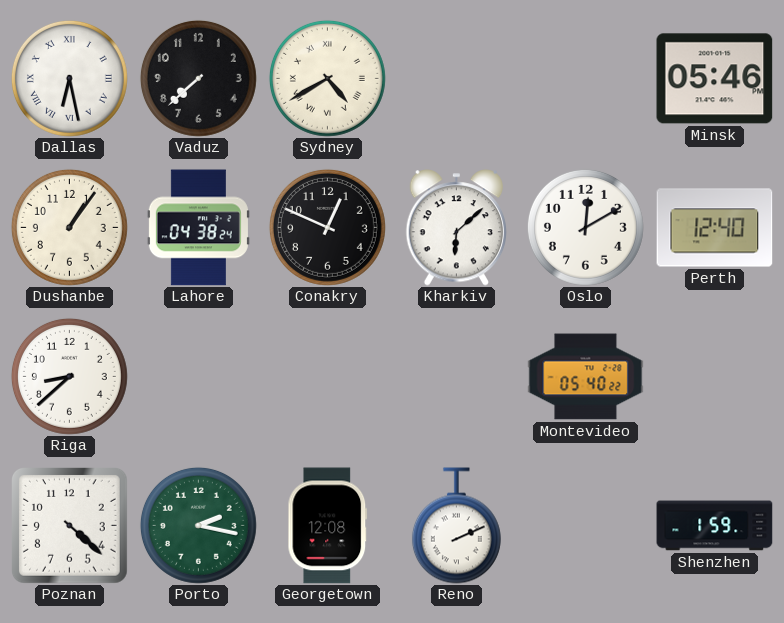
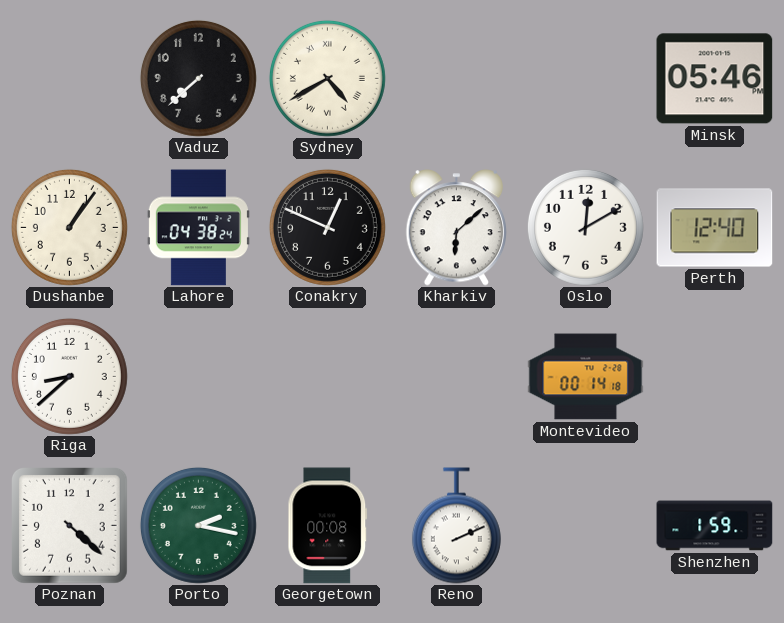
Dallas: 6:28 -> none (69, 78)
Montevideo: 05:40 -> 00:14 (586, 377)
Georgetown: 12:08 -> 00:08 (328, 526)
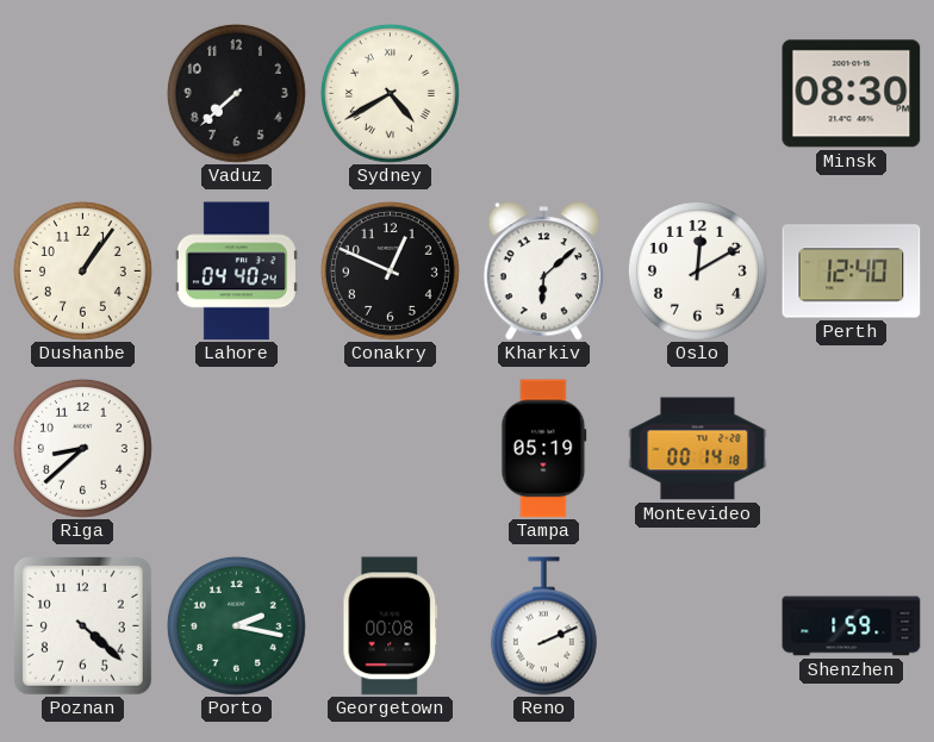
Minsk: 05:46 -> 08:30 (852, 94)
Lahore: 04:38 -> 04:40 (236, 272)
Tampa: none -> 05:19 (544, 449)
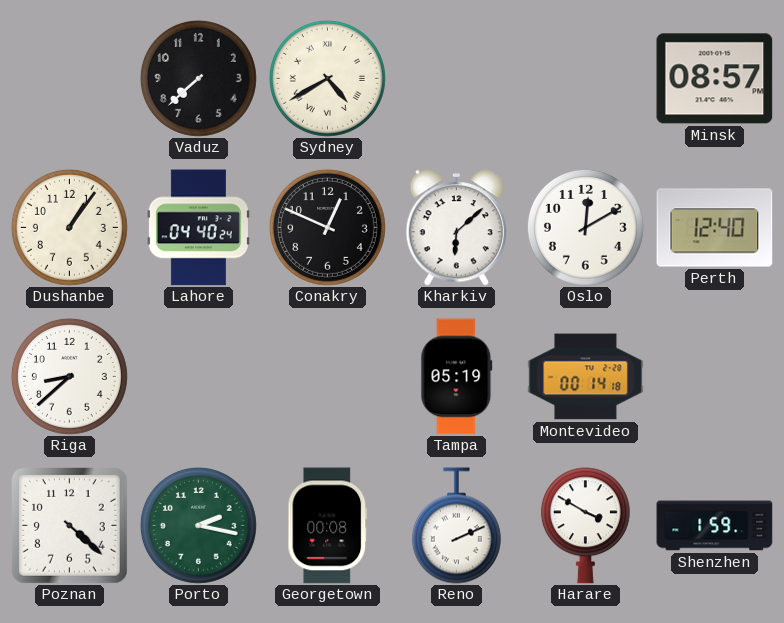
Minsk: 08:30 -> 08:57 (715, 79)
Harare: none -> 3:50 (585, 526)
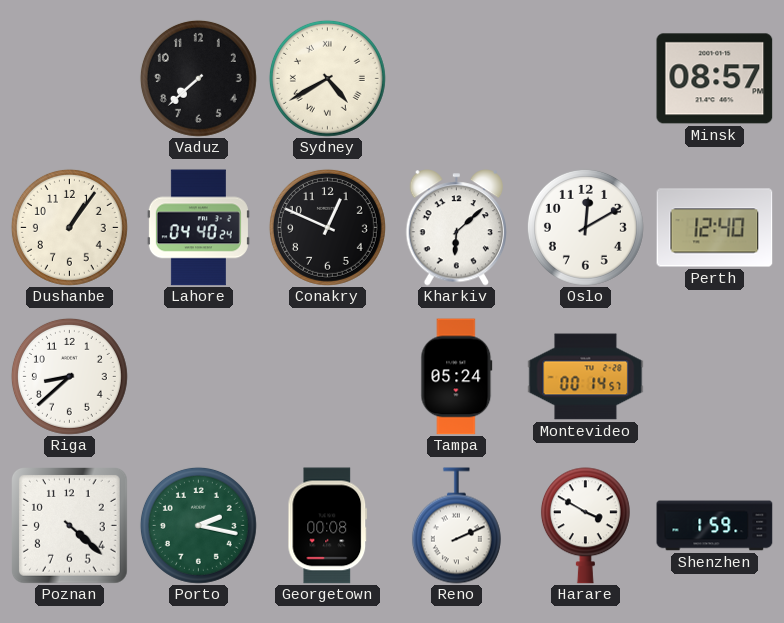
Tampa: 05:19 -> 05:24 (457, 377)
Montevideo: 00:14:18 -> 00:14:57 (586, 377)
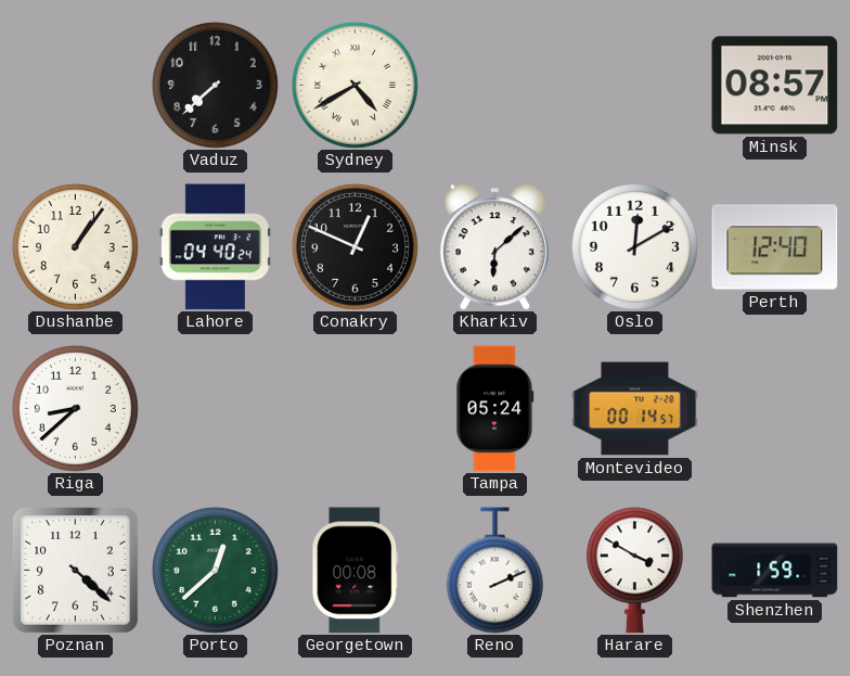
Porto: 2:17 -> 12:38 (215, 570)
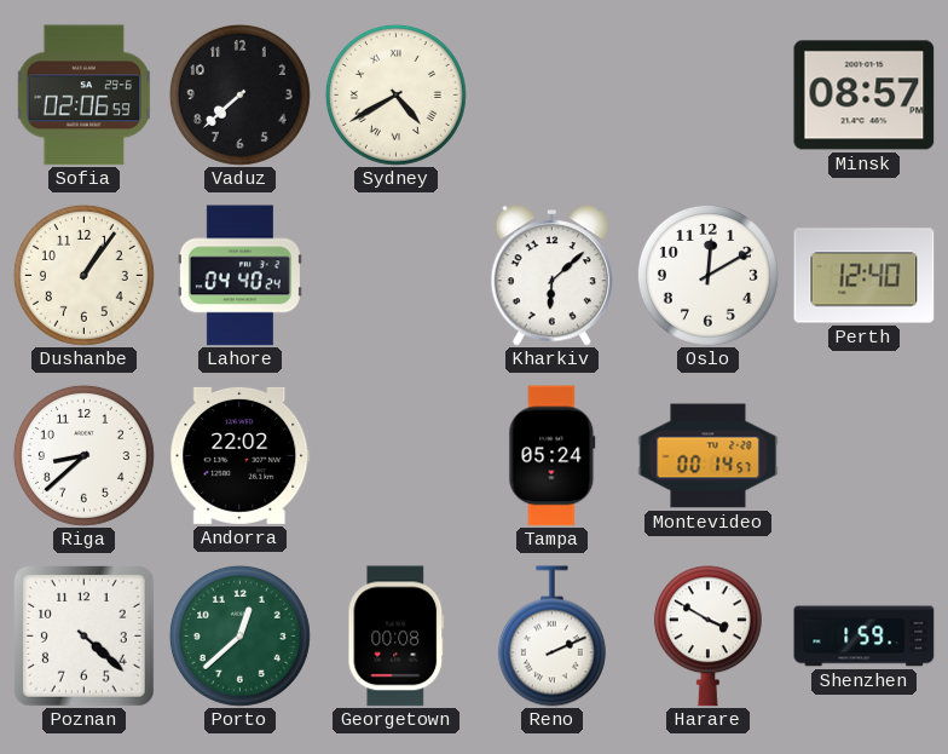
Sofia: none -> 02:06 (83, 96)
Conakry: 12:49 -> none (355, 246)
Andorra: none -> 22:02 (241, 455)
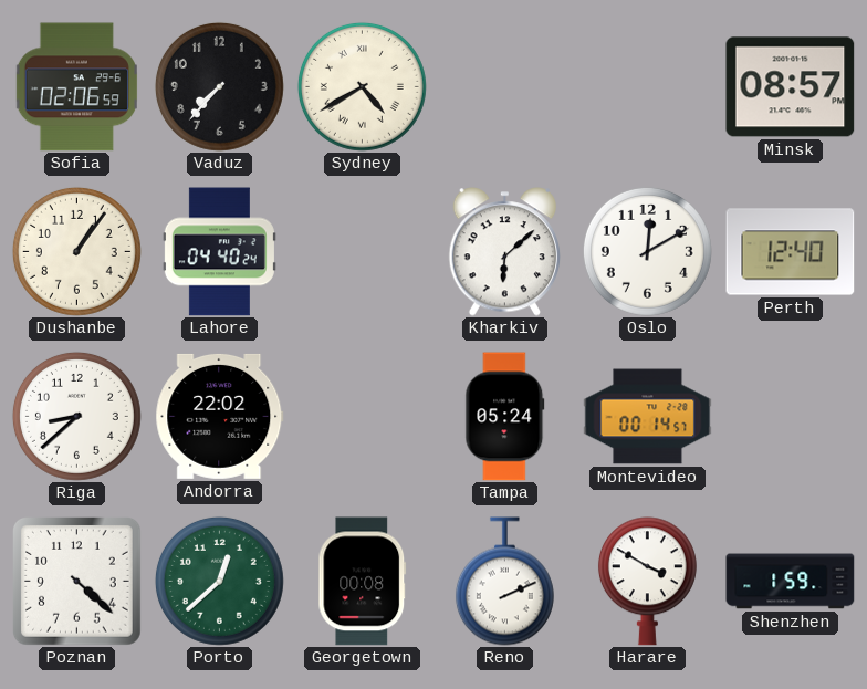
Vaduz: 7:38 -> 7:37 (219, 86)
